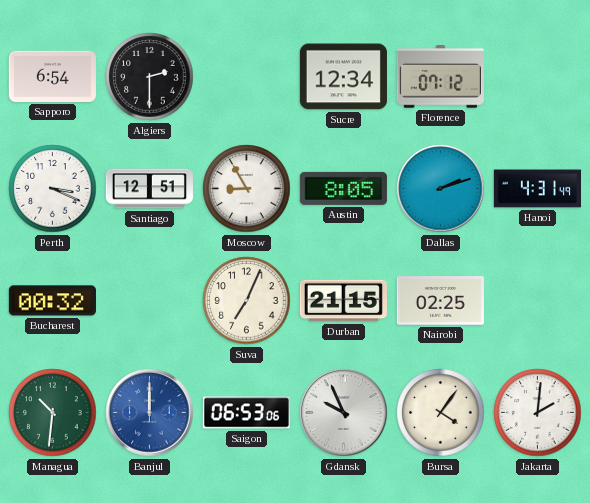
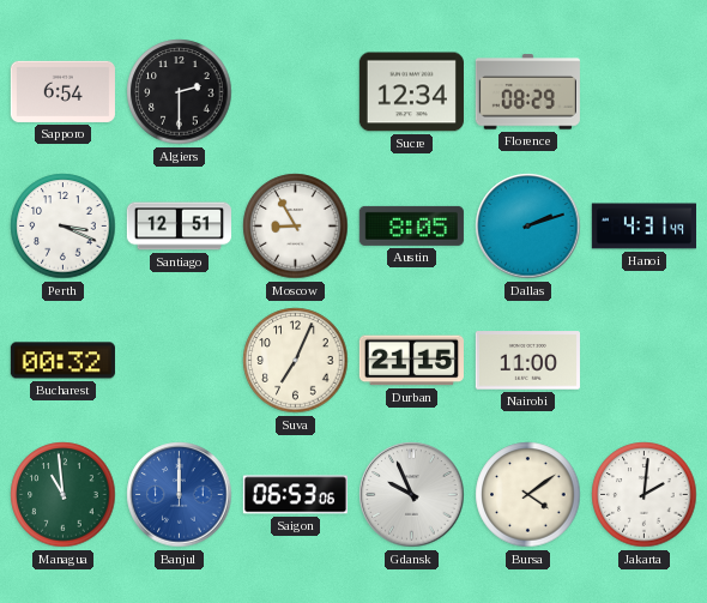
Florence: 07:12 -> 08:29 (527, 92)
Nairobi: 02:25 -> 11:00 (527, 361)
Managua: 10:31 -> 10:59 (64, 495)
Bursa: 4:06 -> 4:09 (528, 495)
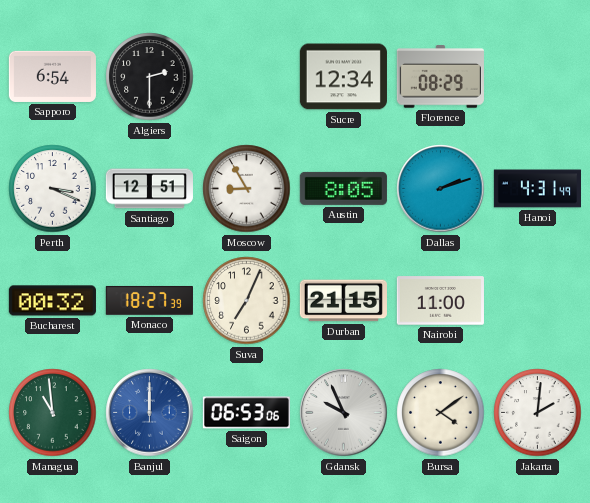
Monaco: none -> 18:27 (149, 301)
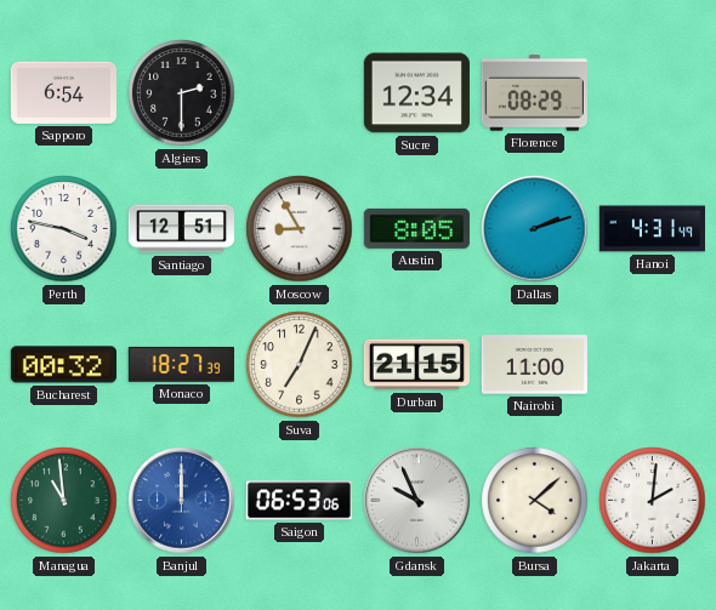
Perth: 3:19 -> 3:47 (64, 229)
Bursa: 4:09 -> 4:08 (535, 501)
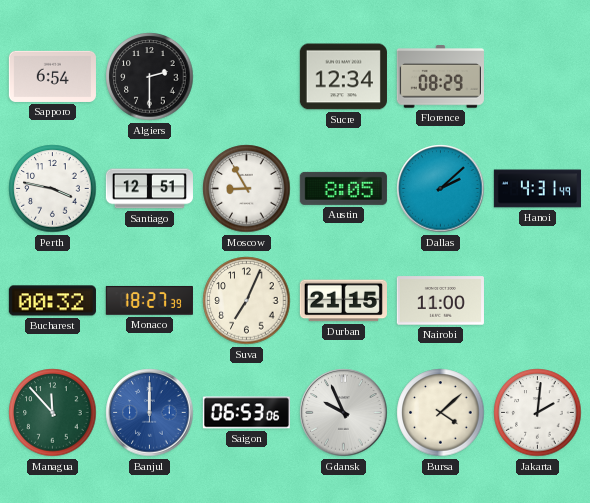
Dallas: 2:12 -> 2:08 (441, 189)
Managua: 10:59 -> 11:53 (53, 413)
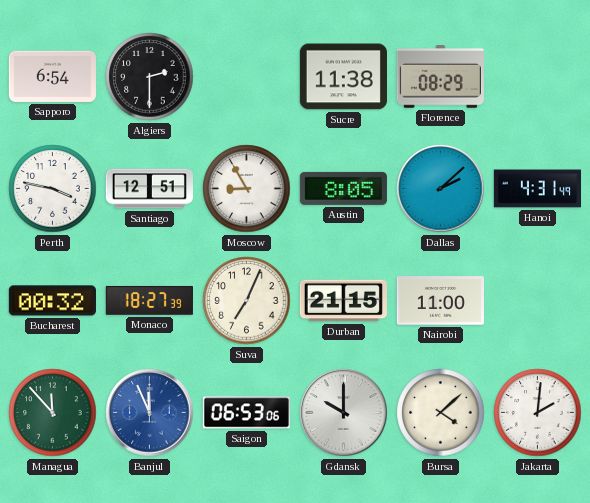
Sucre: 12:34 -> 11:38 (343, 77)
Banjul: 12:00 -> 11:56 (150, 413)
Gdansk: 9:56 -> 10:00 (344, 413)
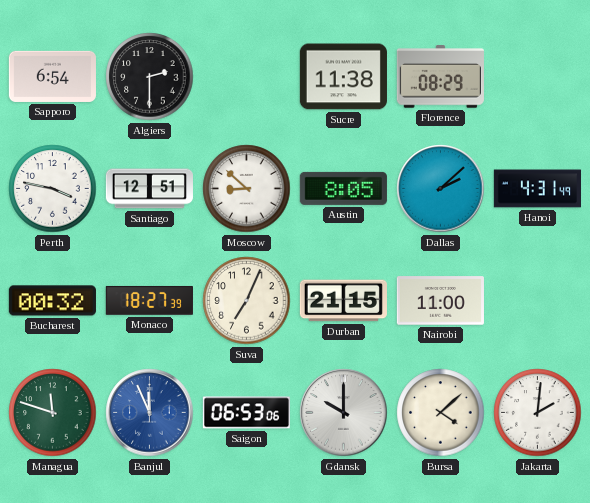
Moscow: 8:55 -> 8:52 (247, 189)
Managua: 11:53 -> 11:48 (53, 413)
